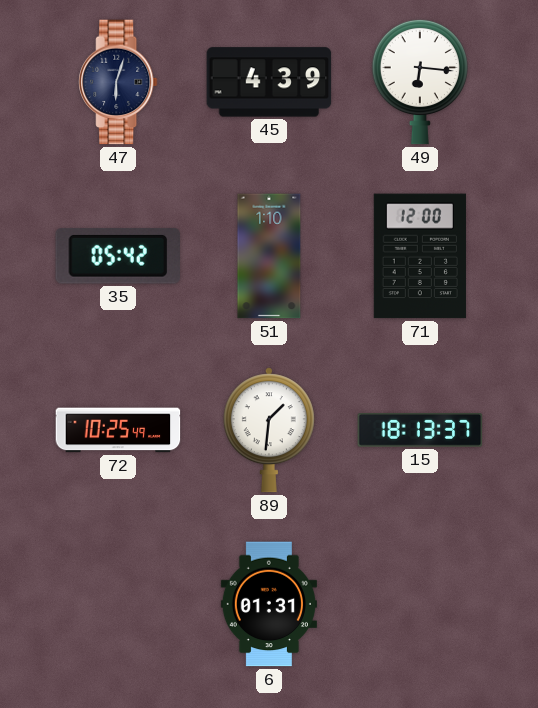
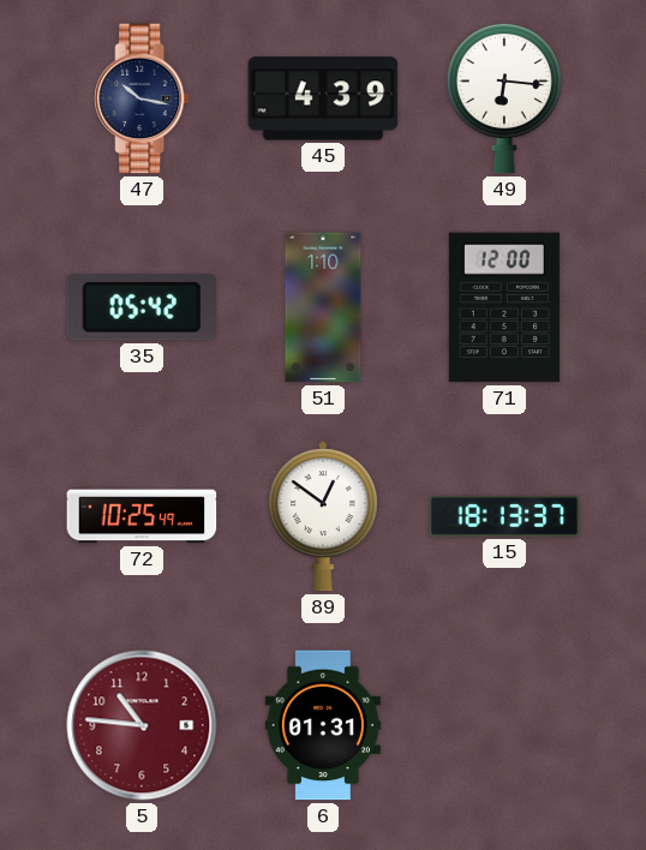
47: 6:03 -> 10:17 (142, 98)
89: 1:31 -> 12:51 (323, 516)
5: none -> 10:46 (142, 725)
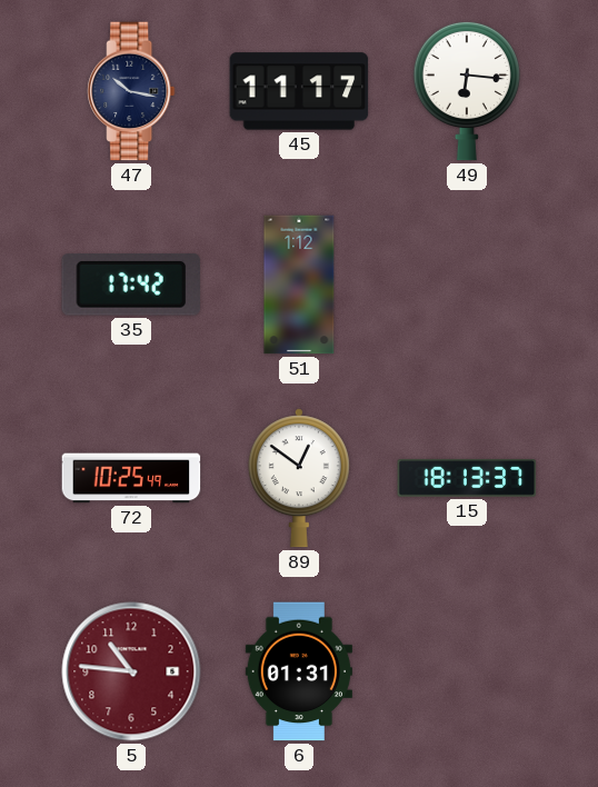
45: 4:39 -> 11:17 (299, 91)
35: 05:42 -> 17:42 (131, 286)
51: 1:10 -> 1:12 (299, 285)
71: 12:00 -> none (504, 307)
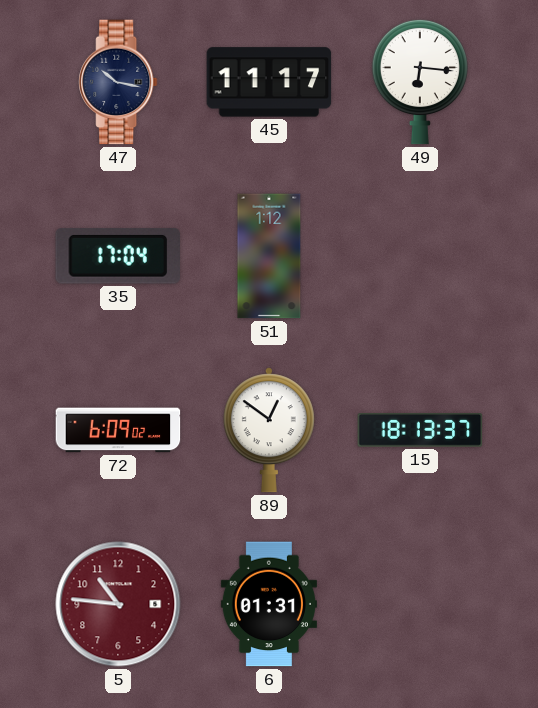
35: 17:42 -> 17:04 (118, 257)
72: 10:25 -> 6:09 (118, 430)
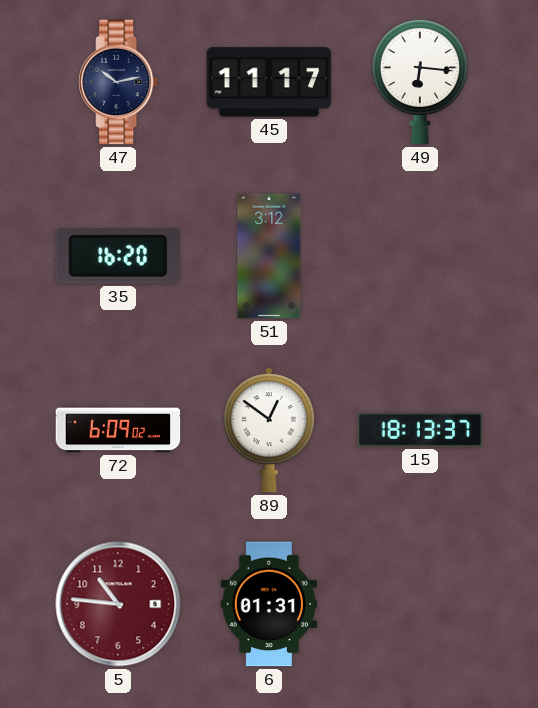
47: 10:17 -> 10:13 (118, 82)
35: 17:04 -> 16:20 (118, 257)
51: 1:12 -> 3:12 (269, 256)
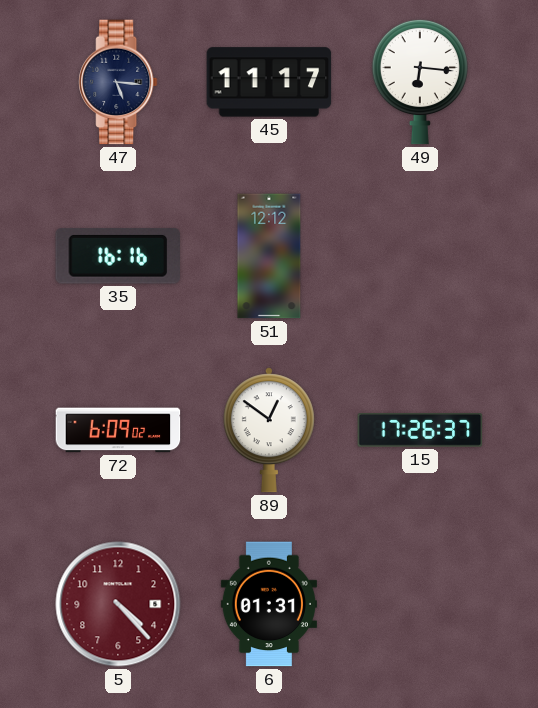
47: 10:13 -> 5:16 (118, 82)
35: 16:20 -> 16:16 (118, 257)
51: 3:12 -> 12:12 (269, 256)
15: 18:13 -> 17:26 (420, 431)
5: 10:46 -> 4:23 (118, 604)
